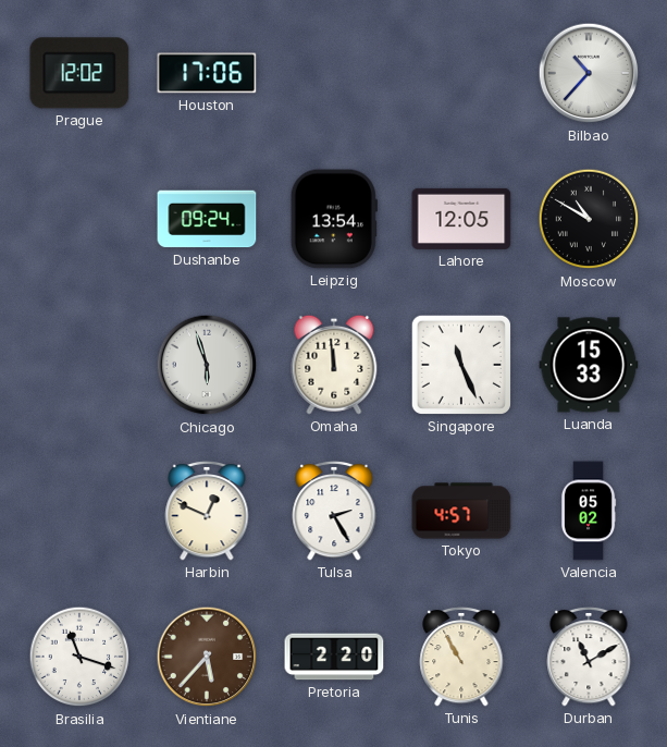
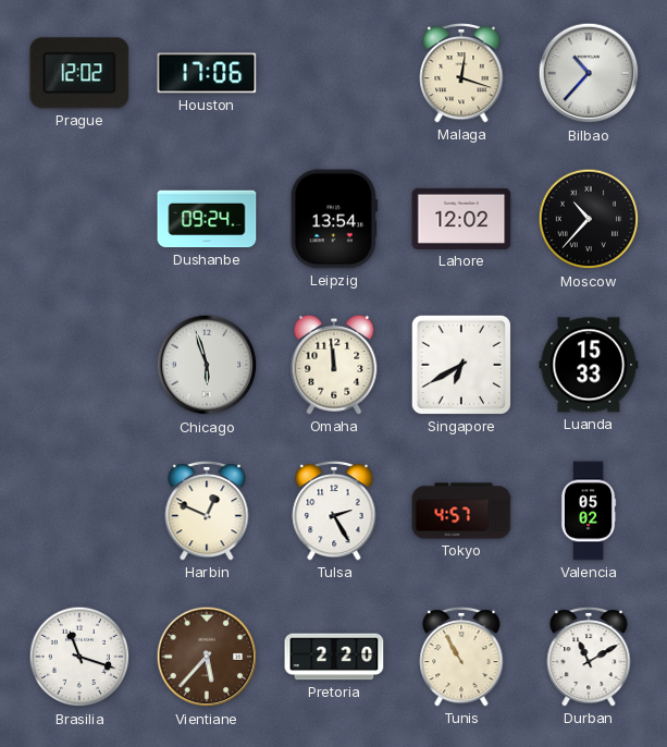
Malaga: none -> 12:18 (461, 73)
Lahore: 12:05 -> 12:02 (461, 219)
Moscow: 10:50 -> 10:37 (589, 219)
Singapore: 11:26 -> 6:40 (461, 365)
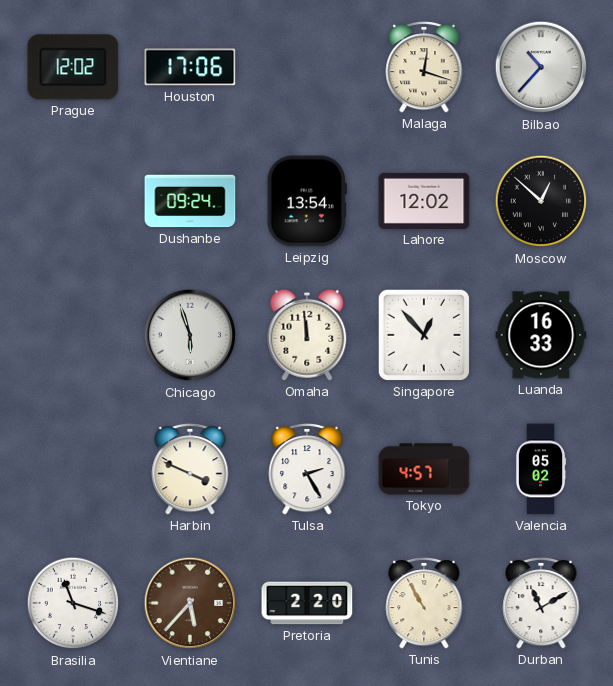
Moscow: 10:37 -> 12:52 (541, 201)
Singapore: 6:40 -> 12:53 (424, 335)
Luanda: 15:33 -> 16:33 (541, 335)
Harbin: 12:49 -> 3:49 (190, 469)
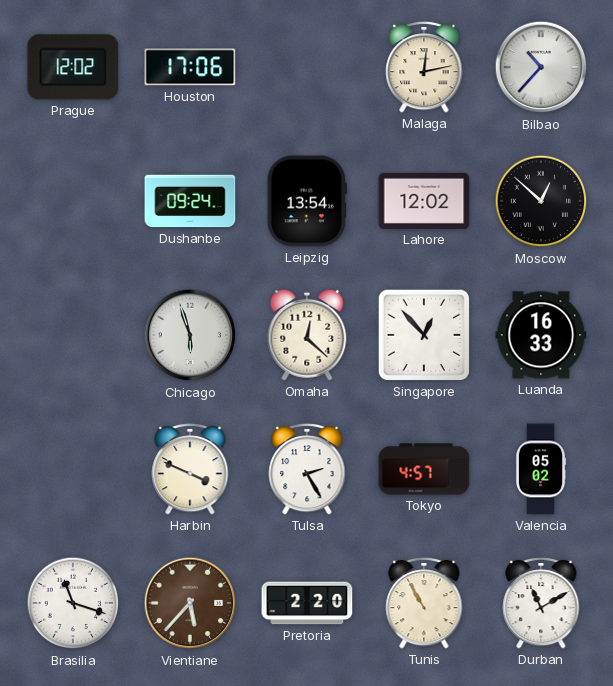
Malaga: 12:18 -> 12:13 (424, 67)
Omaha: 11:59 -> 12:22 (307, 335)
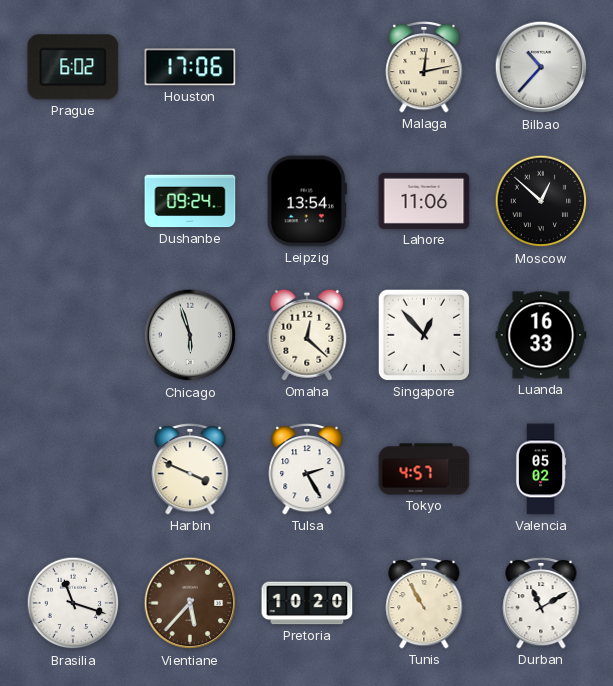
Prague: 12:02 -> 6:02 (73, 67)
Lahore: 12:02 -> 11:06 (424, 201)
Pretoria: 2:20 -> 10:20 (307, 603)
